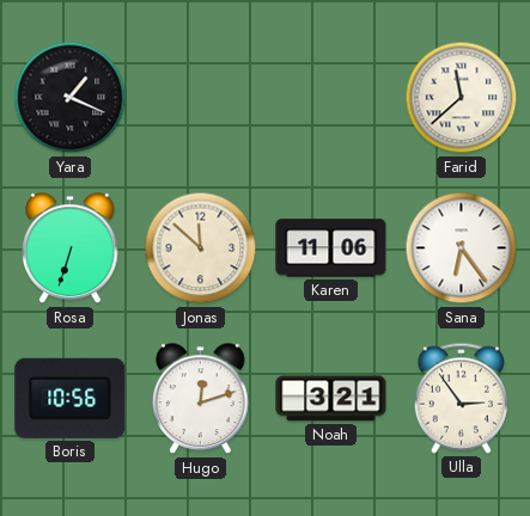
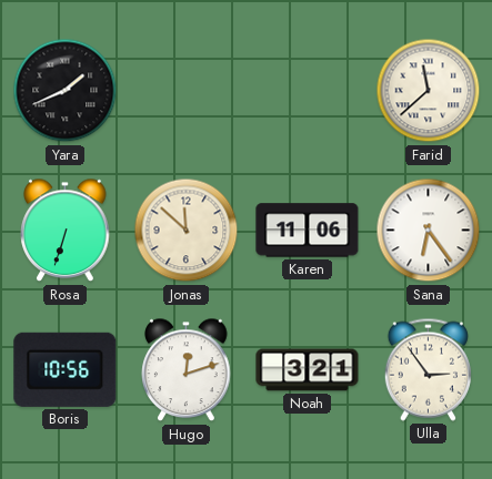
Yara: 1:19 -> 1:41 (66, 91)
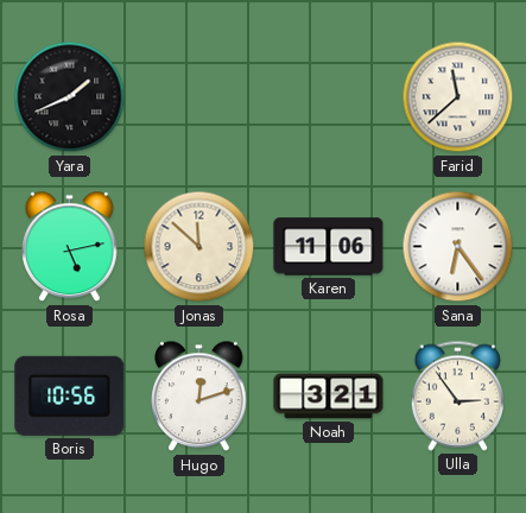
Rosa: 6:33 -> 5:13 (70, 247)
